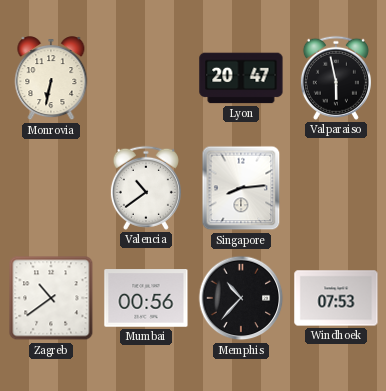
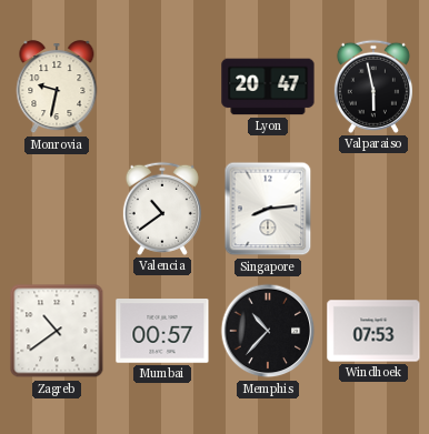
Monrovia: 6:32 -> 9:32 (57, 88)
Mumbai: 00:56 -> 00:57 (162, 331)
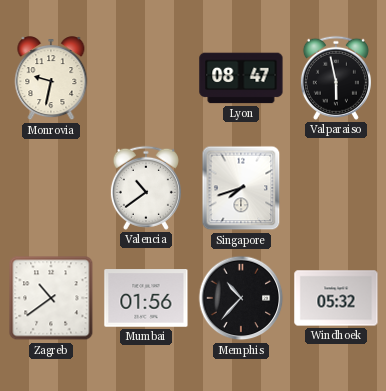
Lyon: 20:47 -> 08:47 (241, 78)
Singapore: 8:14 -> 7:42 (241, 188)
Mumbai: 00:57 -> 01:56 (146, 298)
Windhoek: 07:53 -> 05:32 (336, 298)
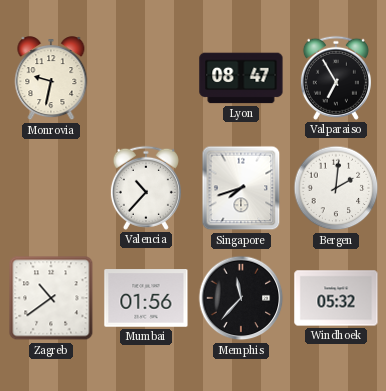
Valparaiso: 5:58 -> 6:55 (336, 78)
Valencia: 10:39 -> 10:37 (146, 188)
Bergen: none -> 2:01 (336, 188)
Memphis: 10:37 -> 11:37 (241, 298)
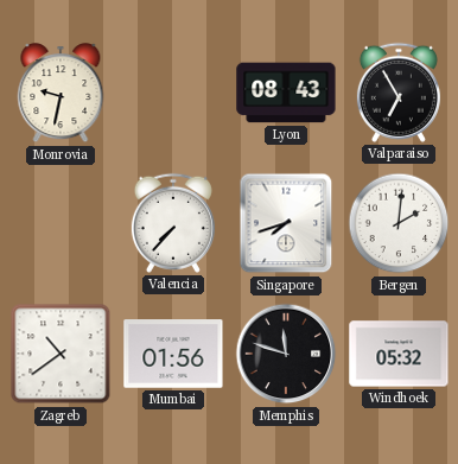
Lyon: 08:47 -> 08:43 (286, 93)
Valencia: 10:37 -> 7:37 (173, 223)
Memphis: 11:37 -> 11:48 (286, 354)
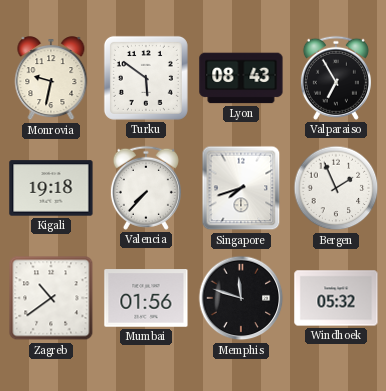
Turku: none -> 5:51 (146, 78)
Kigali: none -> 19:18 (51, 188)
Bergen: 2:01 -> 1:56 (336, 188)
